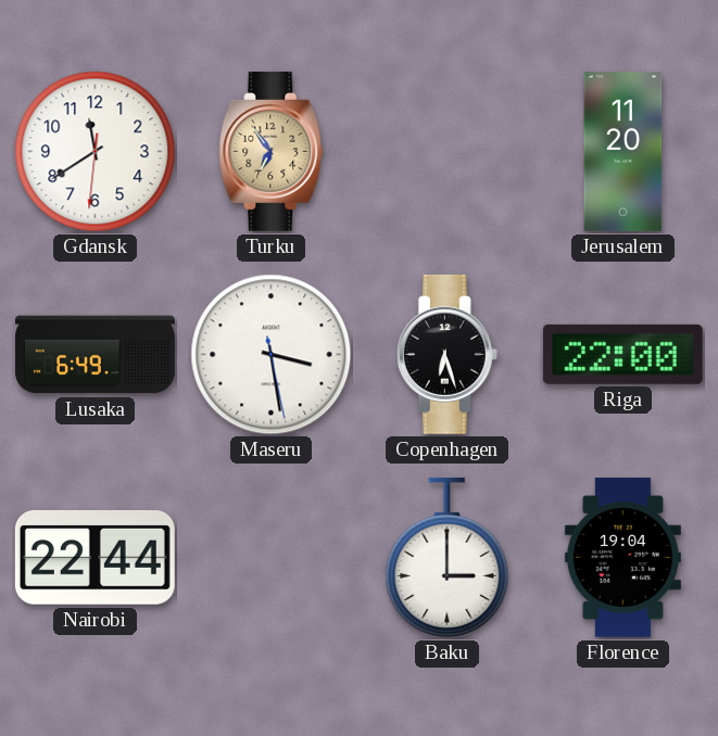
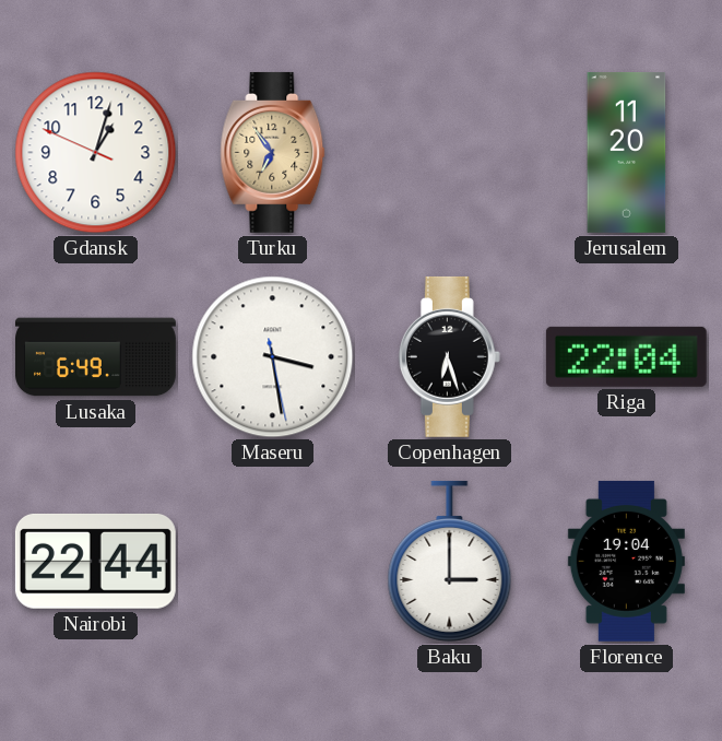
Gdansk: 11:39 -> 1:02 (96, 153)
Riga: 22:00 -> 22:04 (626, 356)
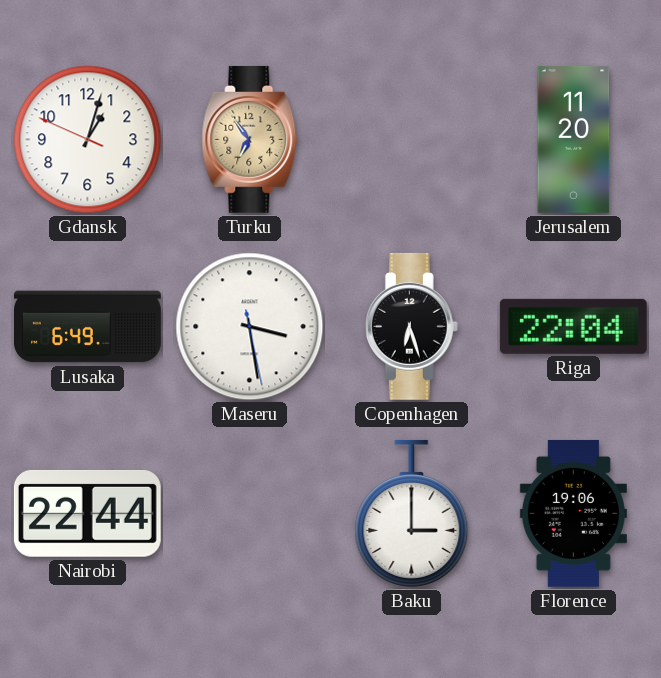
Florence: 19:04 -> 19:06 (573, 513)
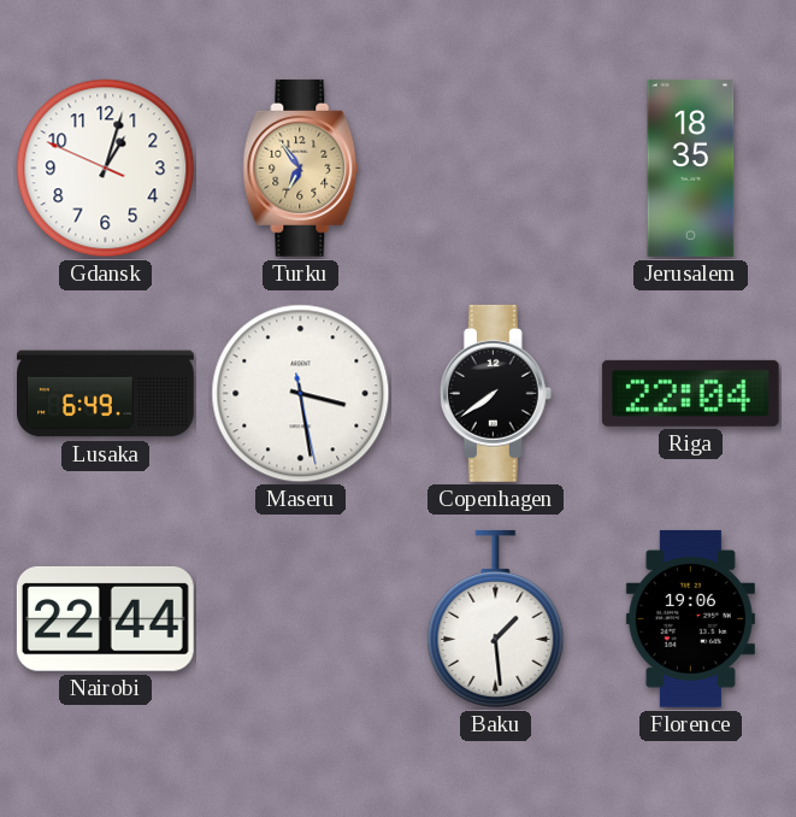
Jerusalem: 11:20 -> 18:35 (691, 167)
Copenhagen: 6:27 -> 7:39 (495, 393)
Baku: 3:00 -> 1:29 (496, 618)
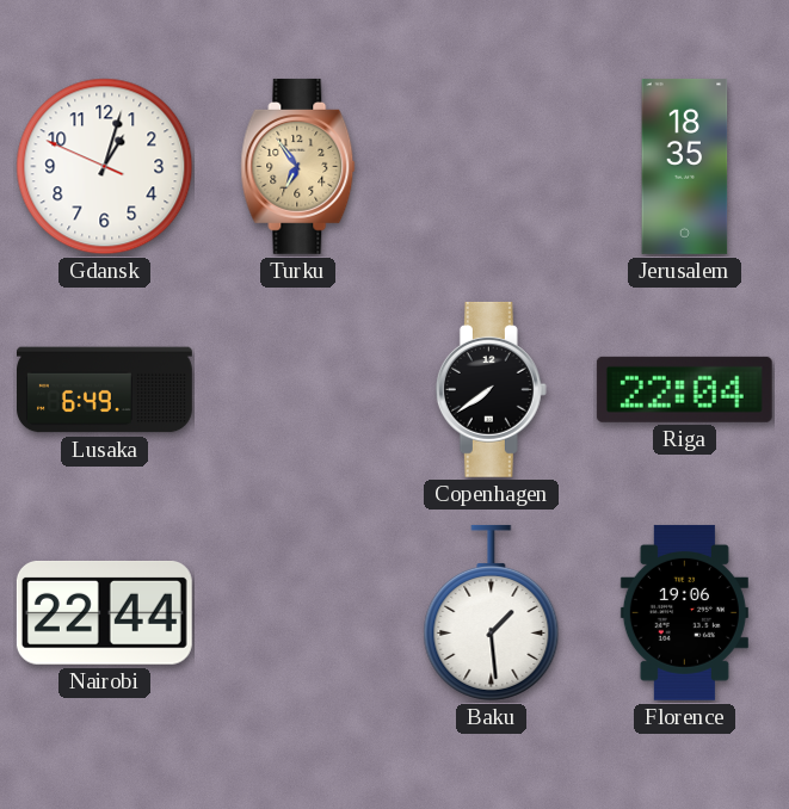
Maseru: 3:28 -> none (301, 394)
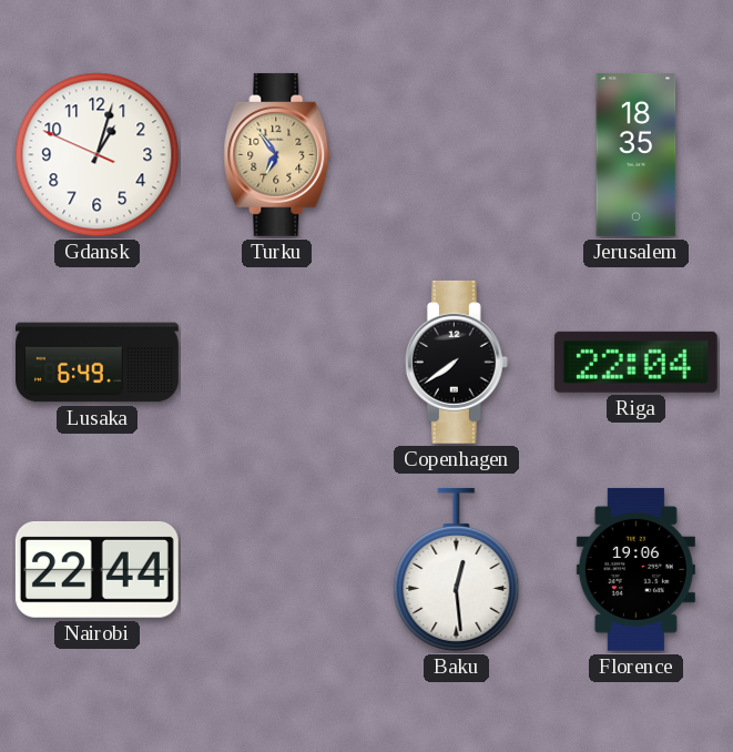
Baku: 1:29 -> 12:29 (457, 569)
